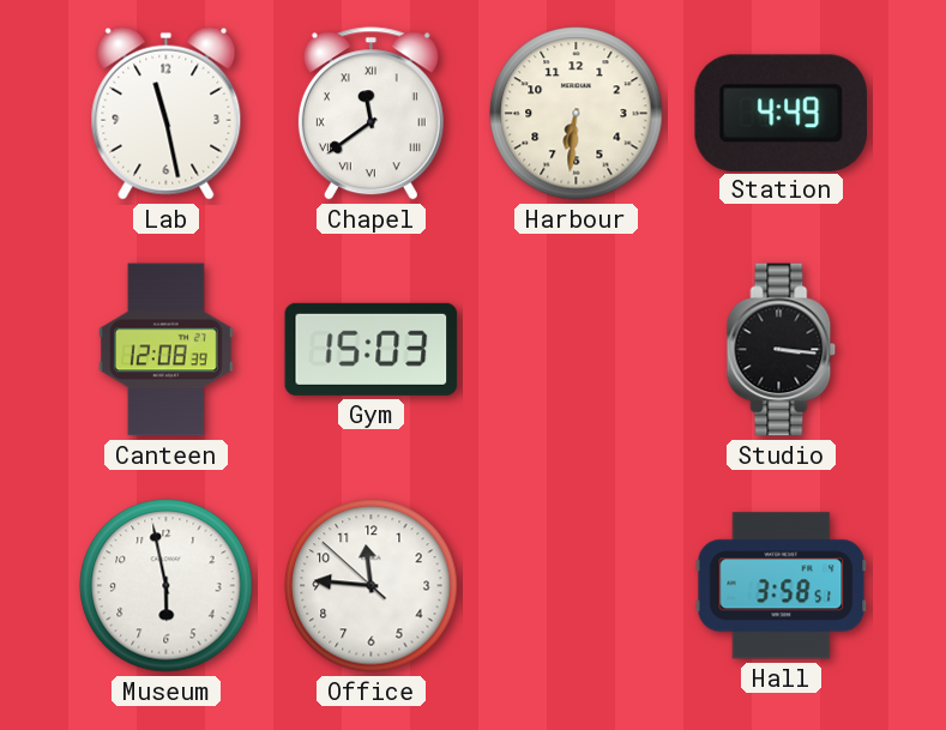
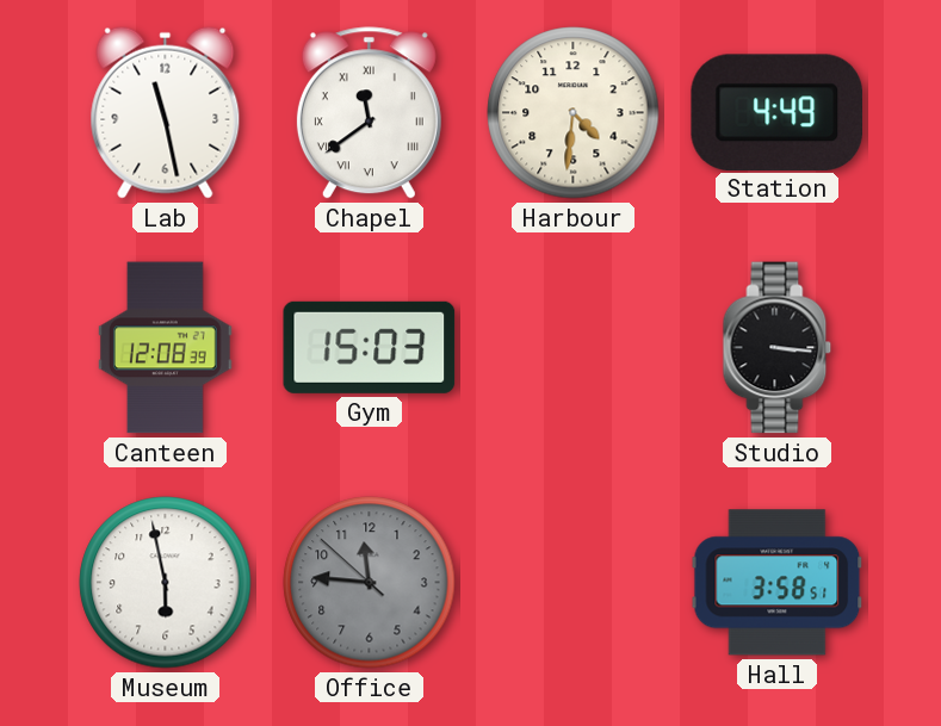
Harbour: 6:31 -> 4:31 (574, 113)
Office dial: white -> grey (370, 583)
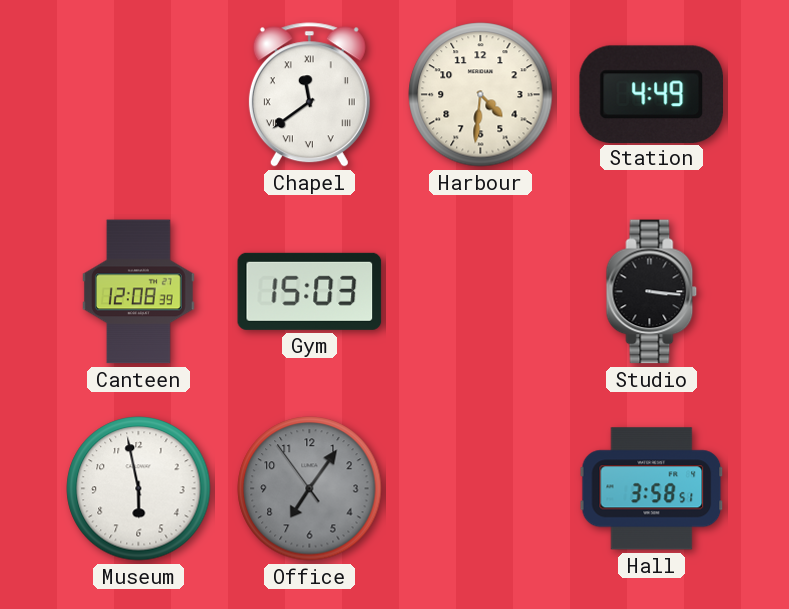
Lab: 11:28 -> none (166, 112)
Office: 11:45 -> 7:05 (310, 489)
